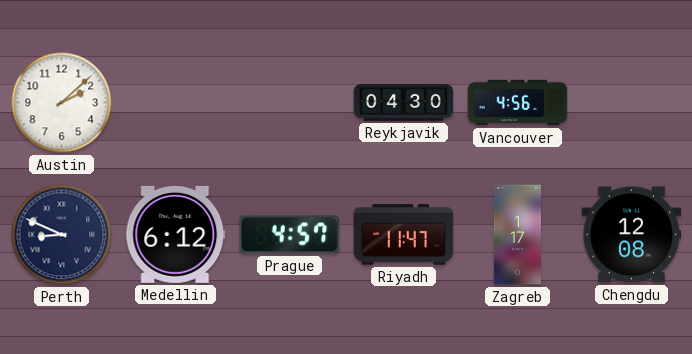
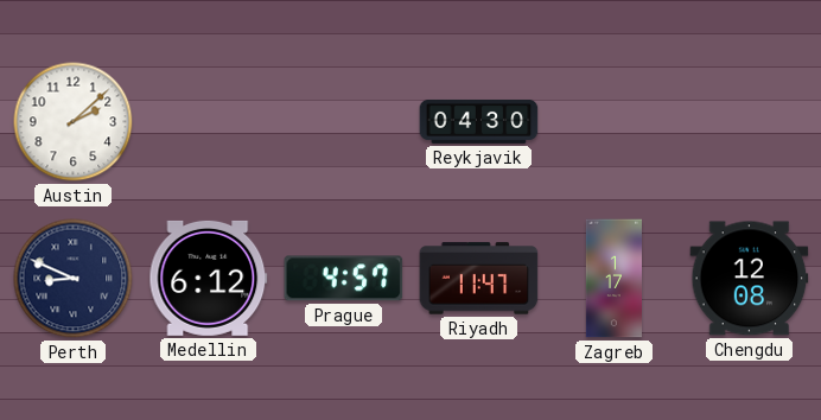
Vancouver: 4:56 -> none (518, 103)
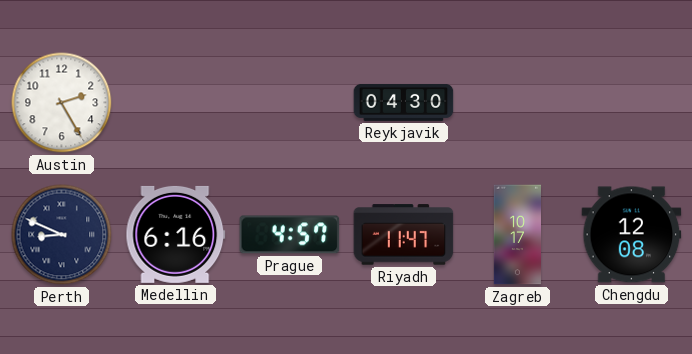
Austin: 2:08 -> 2:25 (62, 103)
Medellin: 6:12 -> 6:16 (176, 234)
Zagreb: 1:17 -> 10:17 (517, 235)
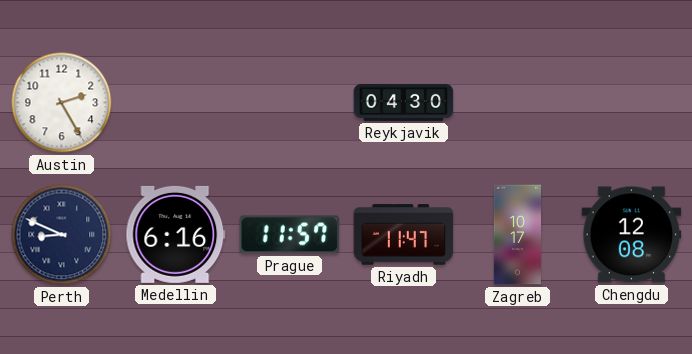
Prague: 4:57 -> 11:57 (290, 235)
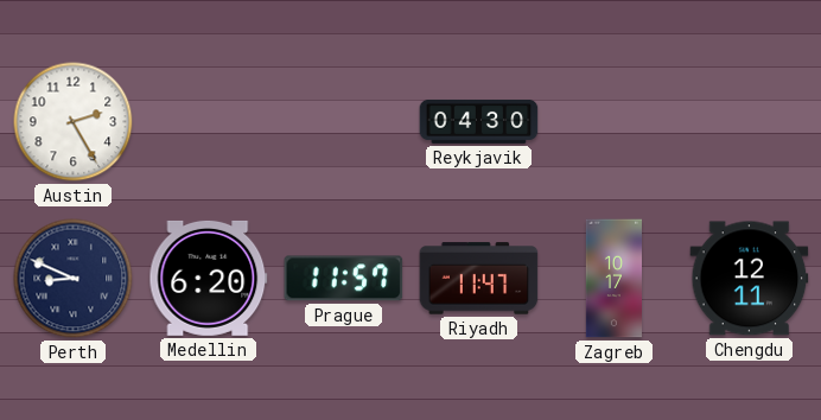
Medellin: 6:16 -> 6:20 (209, 278)
Chengdu: 12:08 -> 12:11 (750, 279)
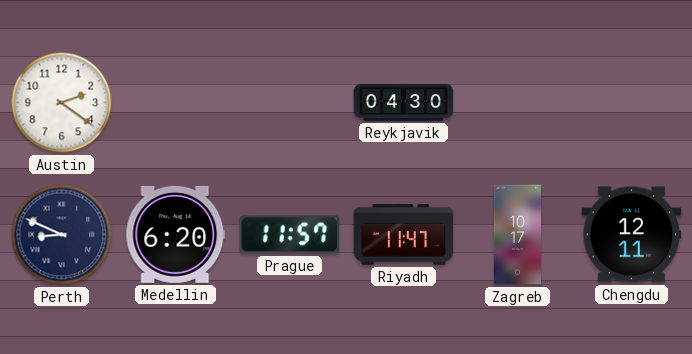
Austin: 2:25 -> 2:21 (62, 103)
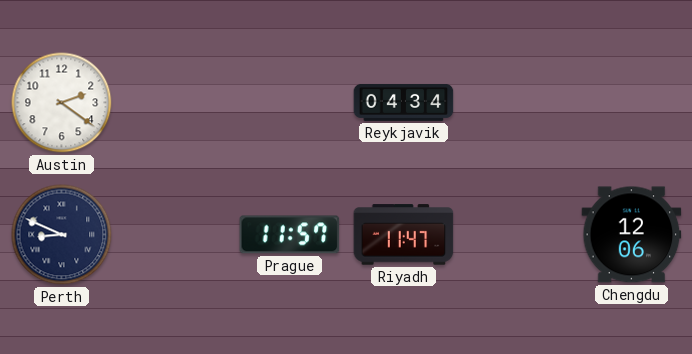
Reykjavik: 04:30 -> 04:34 (404, 102)
Medellin: 6:20 -> none (176, 234)
Zagreb: 10:17 -> none (517, 235)
Chengdu: 12:11 -> 12:06 (632, 235)
